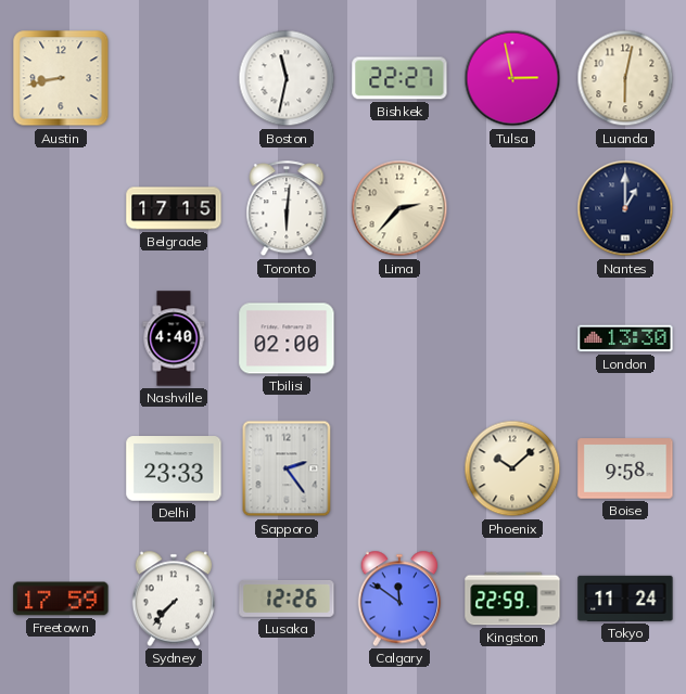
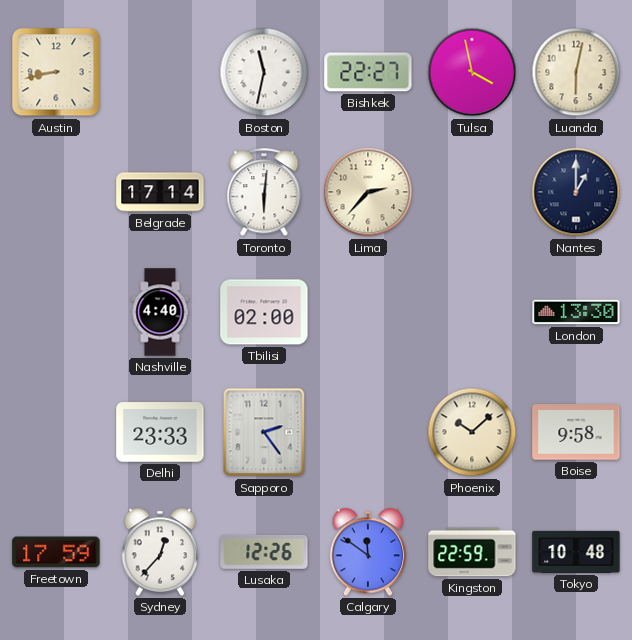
Tulsa: 2:58 -> 3:58 (472, 72)
Belgrade: 17:15 -> 17:14 (160, 192)
Sydney: 7:37 -> 12:37 (160, 552)
Tokyo: 11:24 -> 10:48 (576, 552)
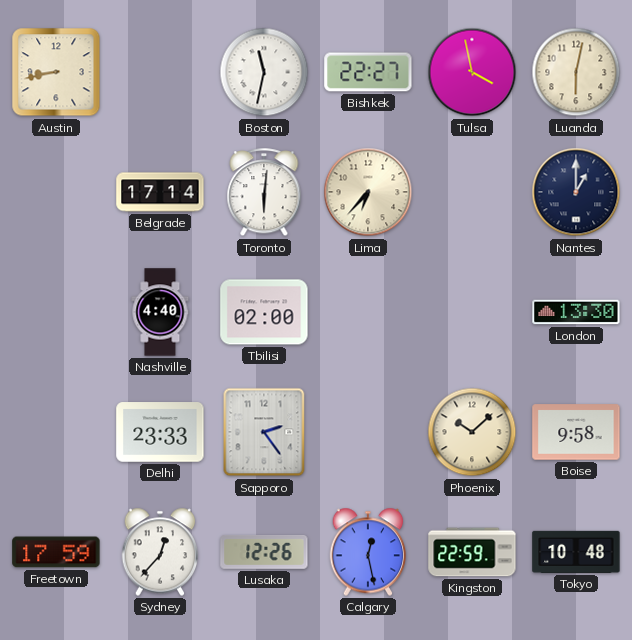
Lima: 2:37 -> 6:37 (368, 192)
Calgary: 11:51 -> 12:28 (368, 552)
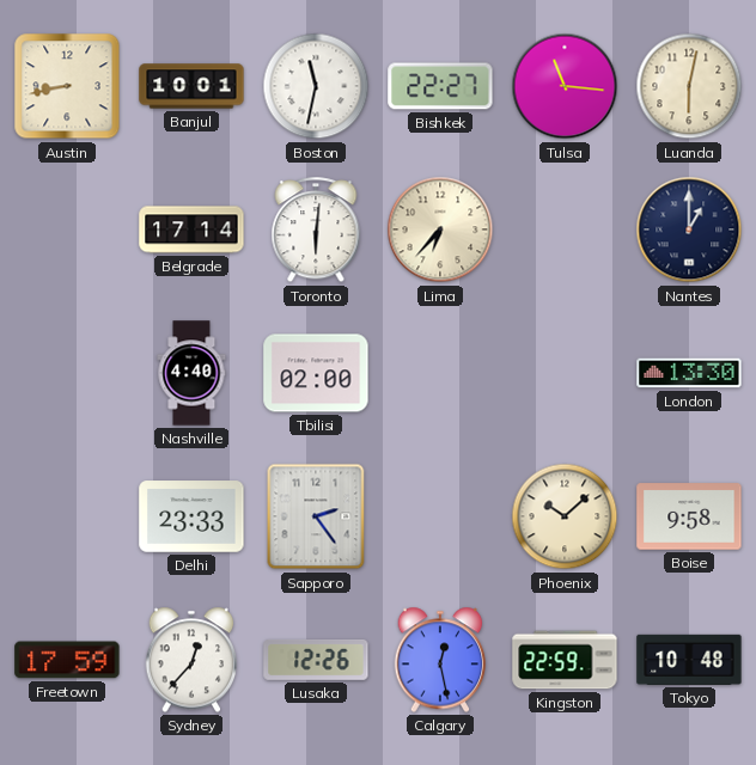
Banjul: none -> 10:01 (191, 86)
Tulsa: 3:58 -> 11:16 (565, 86)
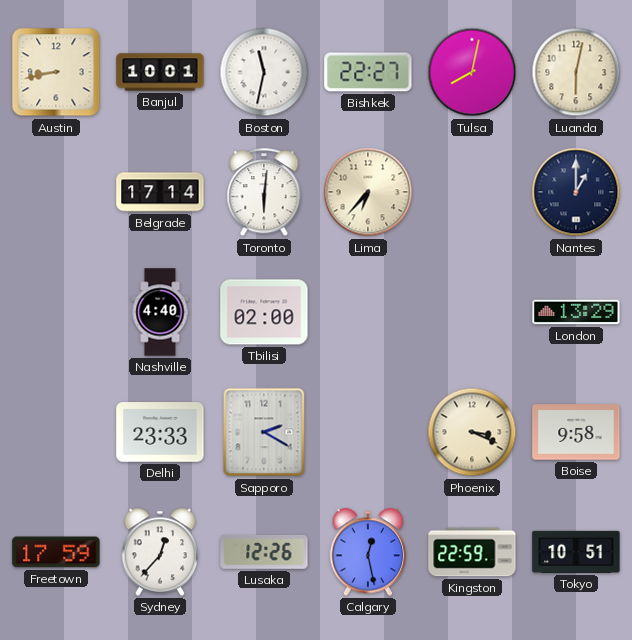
Tulsa: 11:16 -> 8:02 (472, 72)
London: 13:30 -> 13:29 (576, 312)
Sapporo: 2:24 -> 2:20 (264, 432)
Phoenix: 10:08 -> 3:19 (472, 432)
Tokyo: 10:48 -> 10:51 (576, 552)
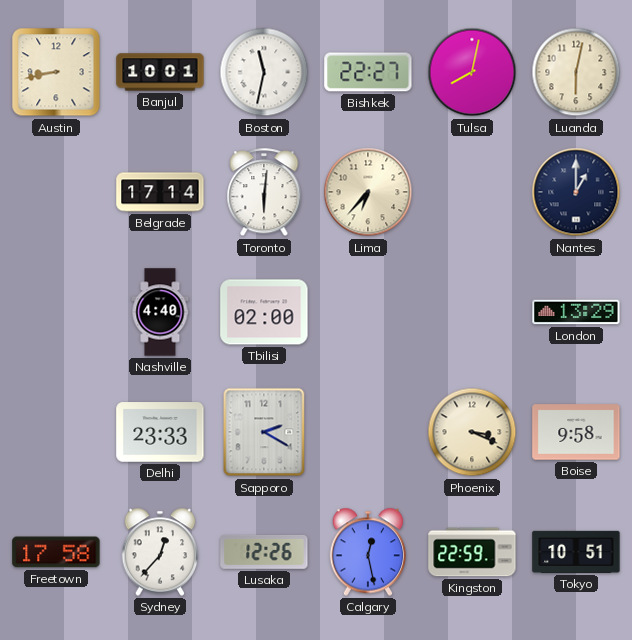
Freetown: 17:59 -> 17:58 (56, 552)
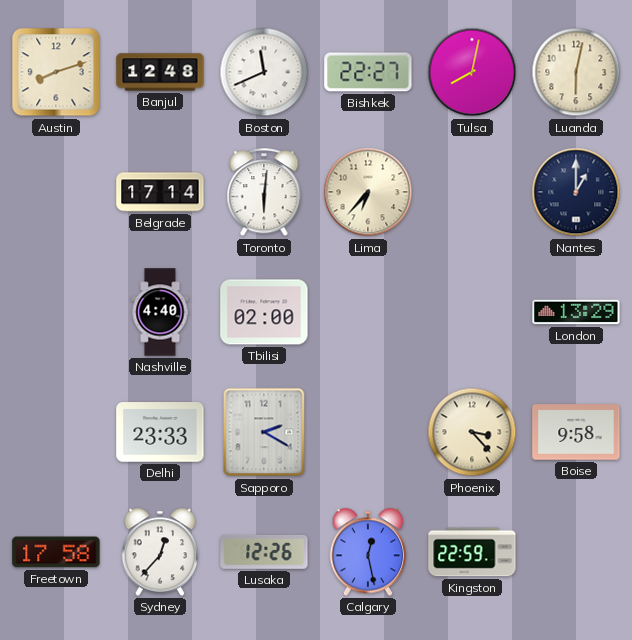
Austin: 8:43 -> 8:12 (56, 72)
Banjul: 10:01 -> 12:48 (160, 72)
Boston: 11:32 -> 11:41 (264, 72)
Phoenix: 3:19 -> 3:23 (472, 432)
Tokyo: 10:51 -> none (576, 552)
